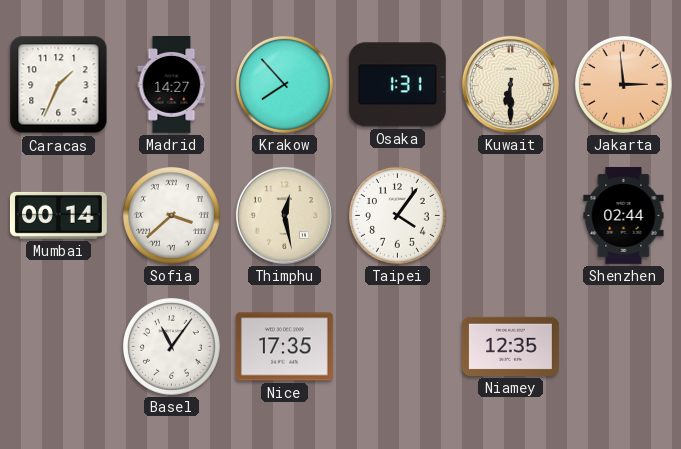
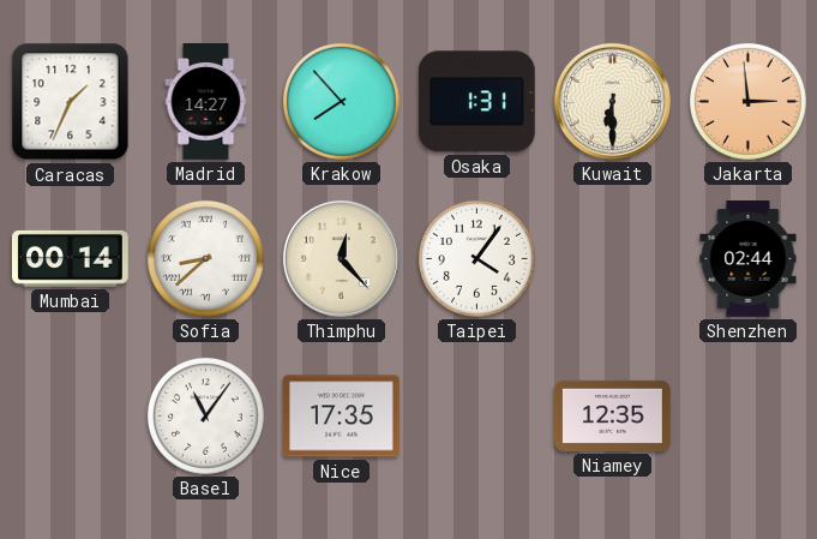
Sofia: 3:38 -> 8:38 (205, 258)
Thimphu: 12:28 -> 12:23 (341, 258)
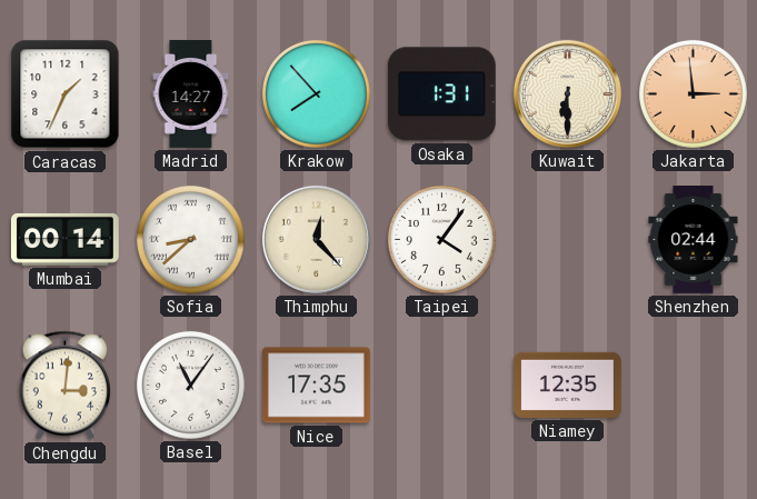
Chengdu: none -> 3:01 (64, 386)
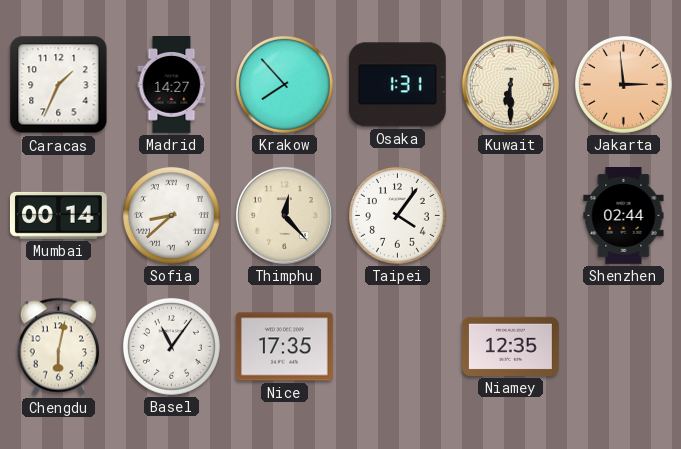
Chengdu: 3:01 -> 6:02 (58, 347)
